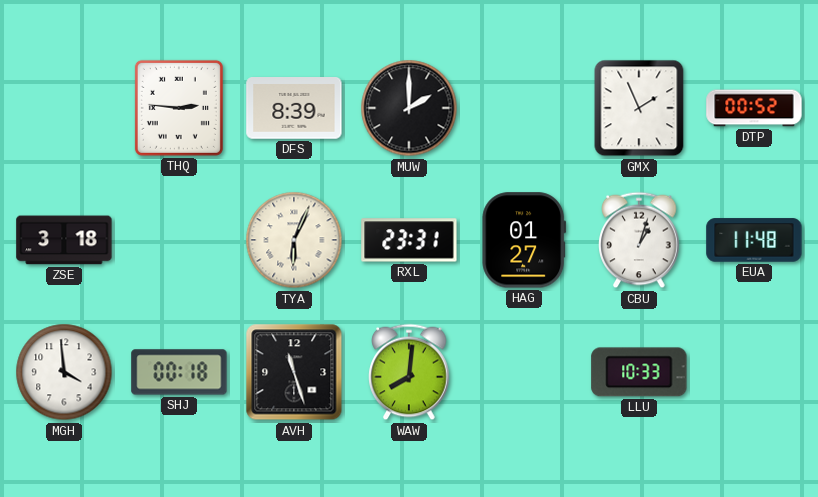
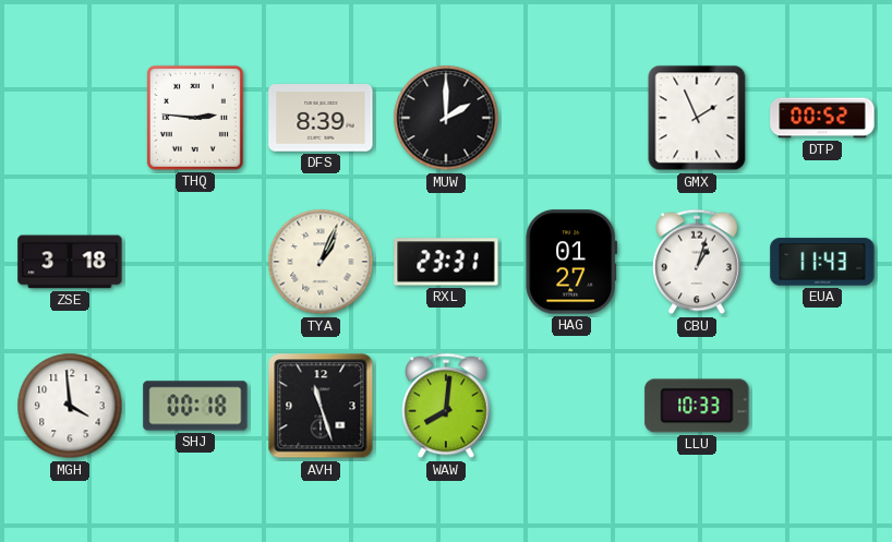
TYA: 6:04 -> 1:04 (321, 262)
EUA: 11:48 -> 11:43 (822, 262)
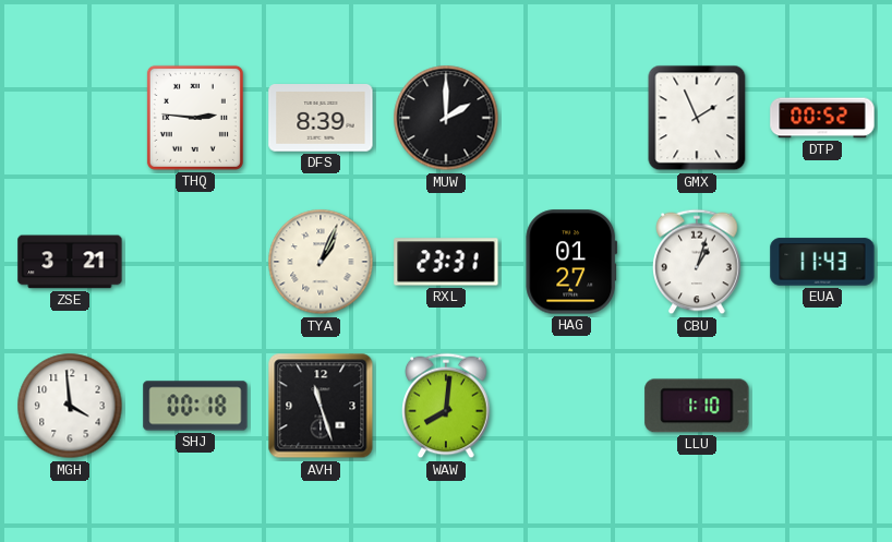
ZSE: 3:18 -> 3:21 (70, 262)
LLU: 10:33 -> 1:10 (697, 406)
